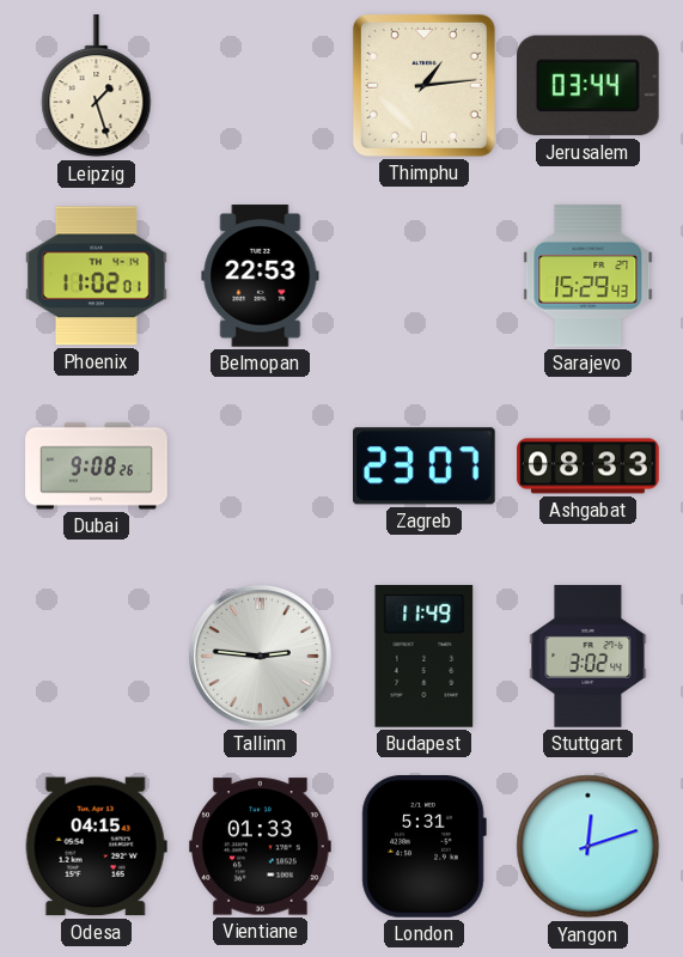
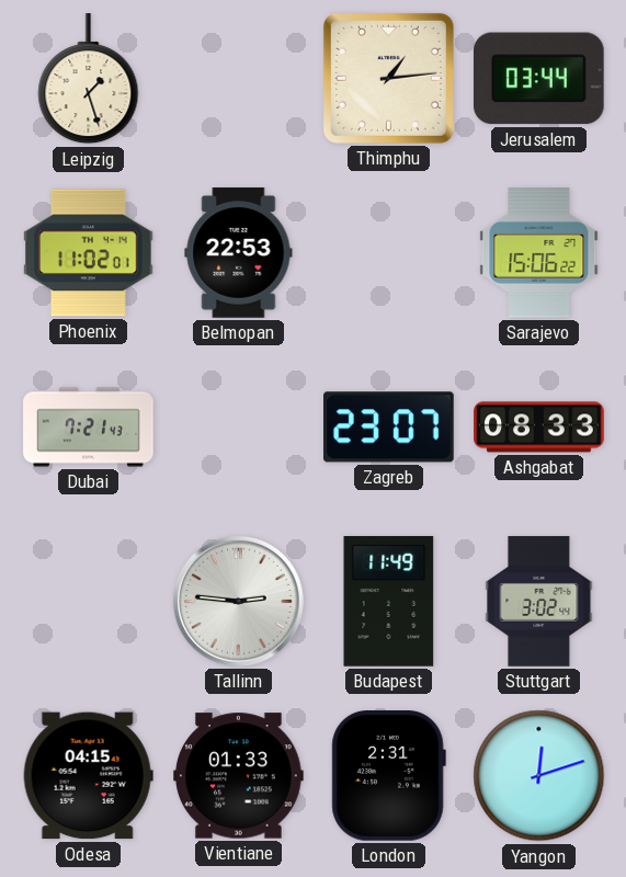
Sarajevo: 15:29 -> 15:06 (539, 253)
Dubai: 9:08 -> 7:21 (89, 428)
London: 5:31 -> 2:31 (388, 776)
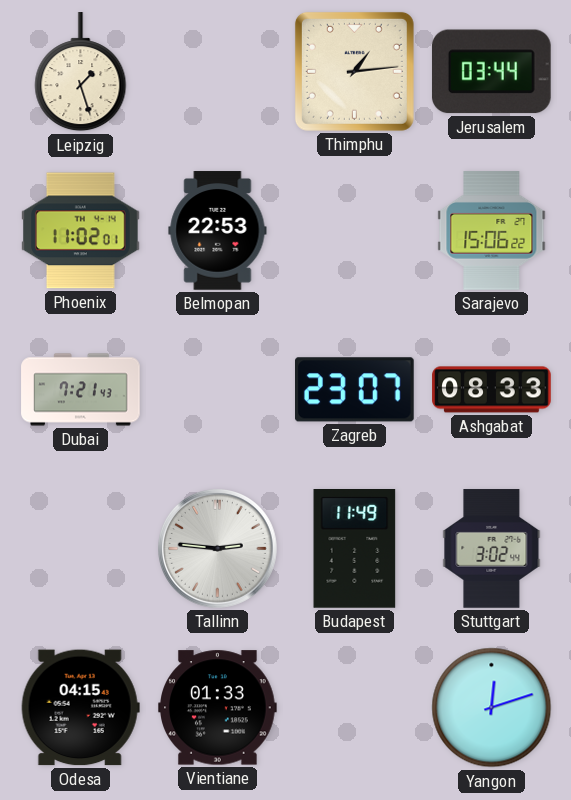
London: 2:31 -> none (388, 776)
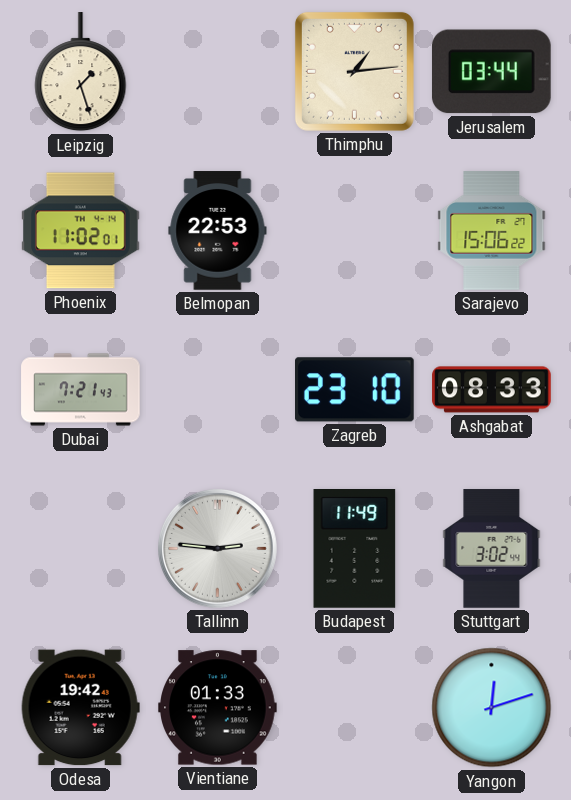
Zagreb: 23:07 -> 23:10 (355, 390)
Odesa: 04:15 -> 19:42 (80, 708)
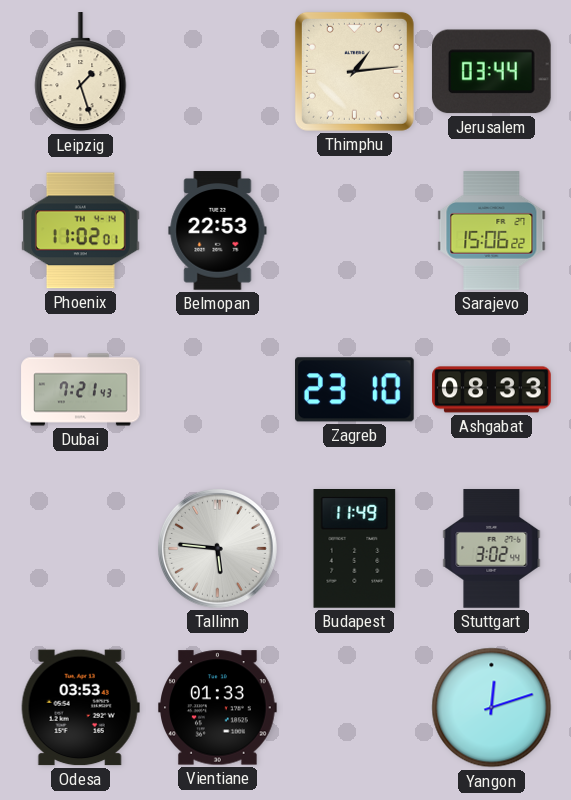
Tallinn: 2:46 -> 5:46 (218, 549)
Odesa: 19:42 -> 03:53 (80, 708)
